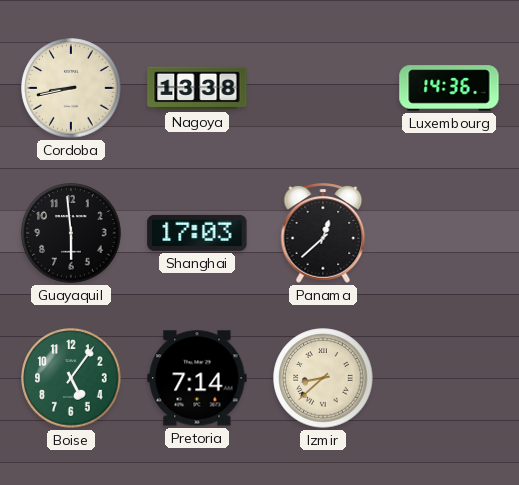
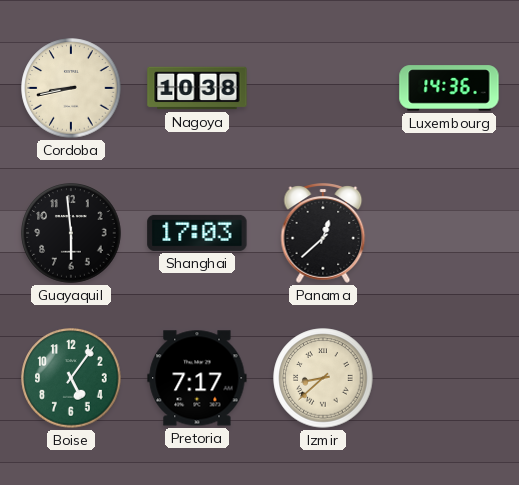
Nagoya: 13:38 -> 10:38 (197, 88)
Pretoria: 7:14 -> 7:17 (197, 378)
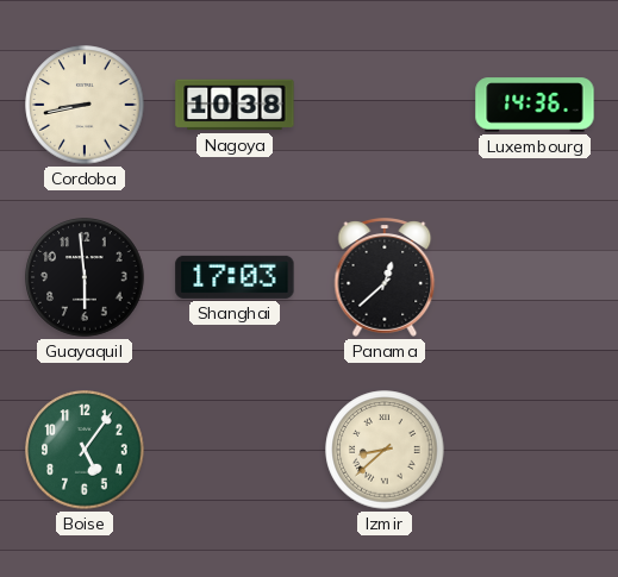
Pretoria: 7:17 -> none (197, 378)
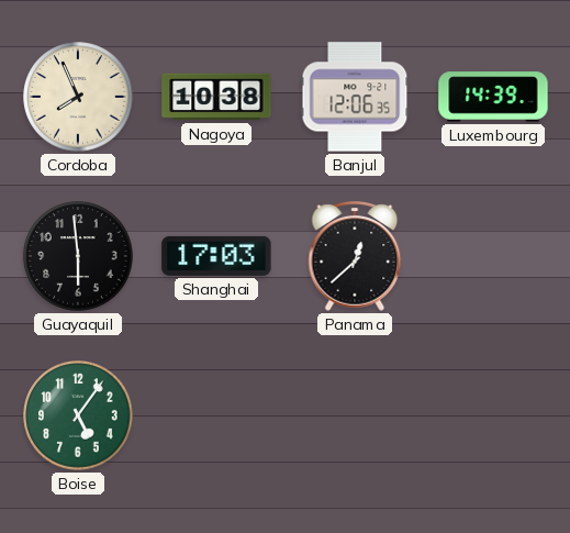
Cordoba: 8:43 -> 7:56 (78, 97)
Banjul: none -> 12:06 (355, 97)
Luxembourg: 14:36 -> 14:39 (493, 97)
Izmir: 8:38 -> none (385, 450)
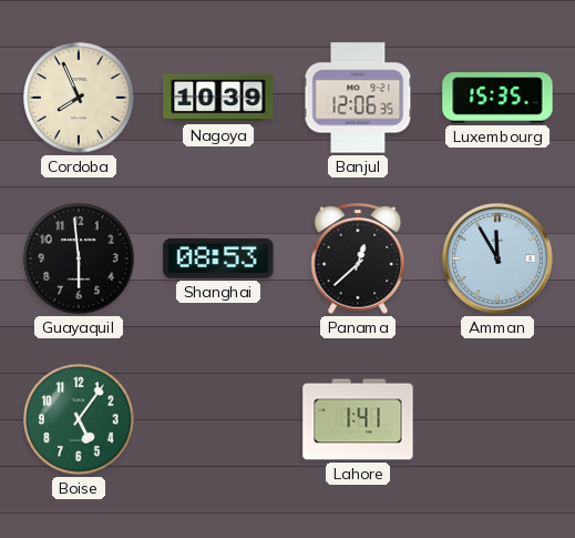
Nagoya: 10:38 -> 10:39 (218, 98)
Luxembourg: 14:39 -> 15:35 (497, 98)
Shanghai: 17:03 -> 08:53 (218, 258)
Amman: none -> 11:55 (497, 258)
Lahore: none -> 1:41 (358, 419)
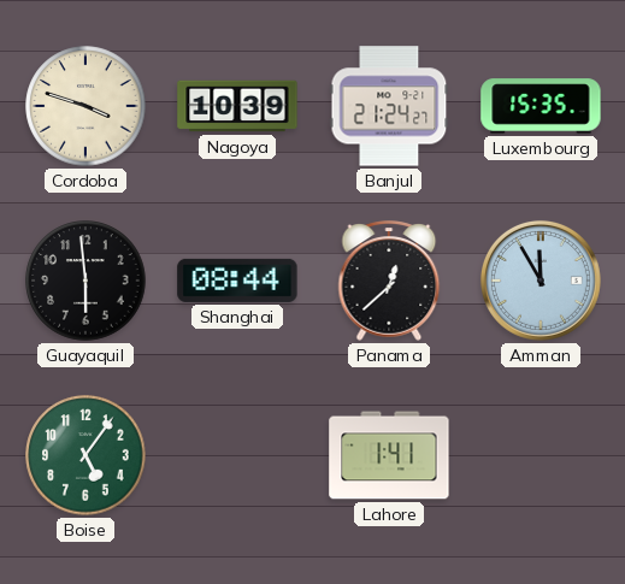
Cordoba: 7:56 -> 3:48 (86, 106)
Banjul: 12:06 -> 21:24 (389, 106)
Shanghai: 08:53 -> 08:44 (237, 281)
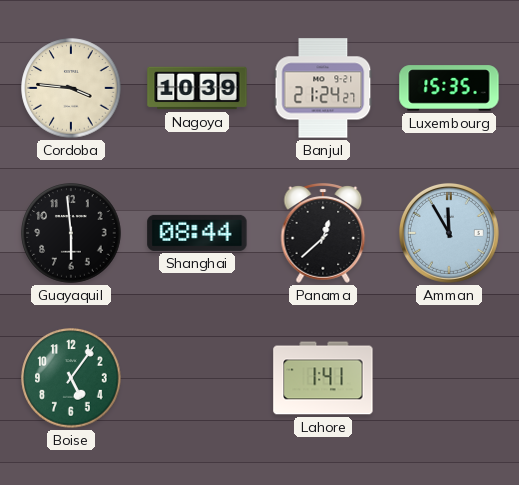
Cordoba: 3:48 -> 3:46 (71, 88)
